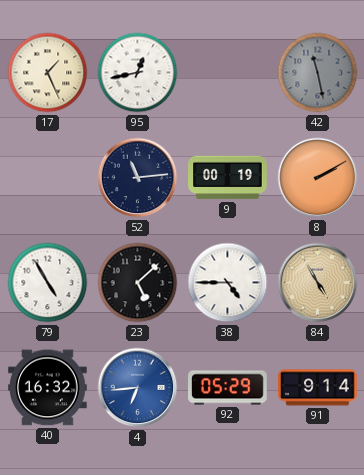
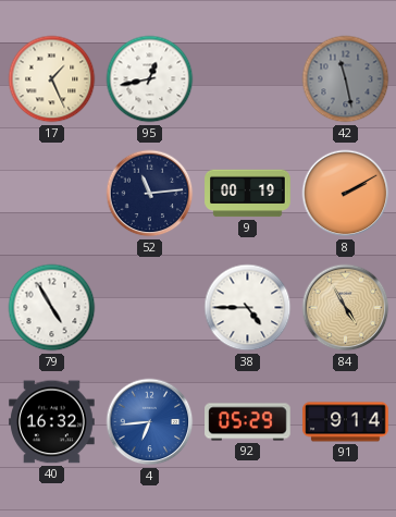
23: 5:08 -> none (138, 283)
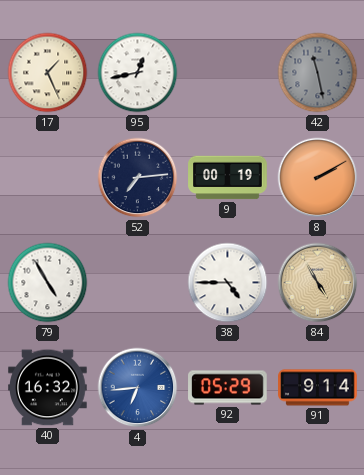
52: 11:14 -> 7:14 (138, 178)
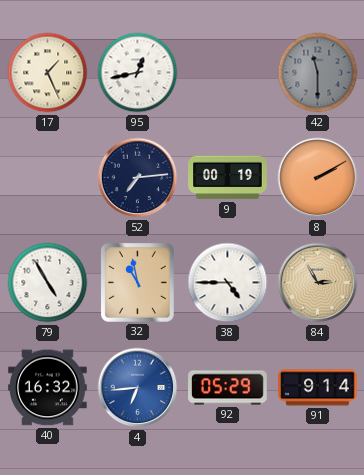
42: 11:28 -> 11:30 (318, 73)
32: none -> 10:58 (137, 282)
84: 4:55 -> 2:55 (318, 283)
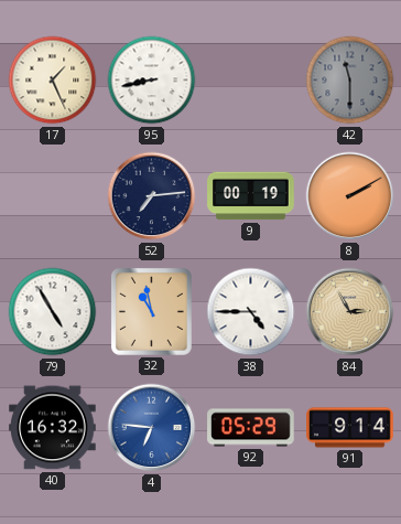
95: 12:43 -> 8:43 (152, 81)
4: 6:44 -> 6:46 (152, 428)
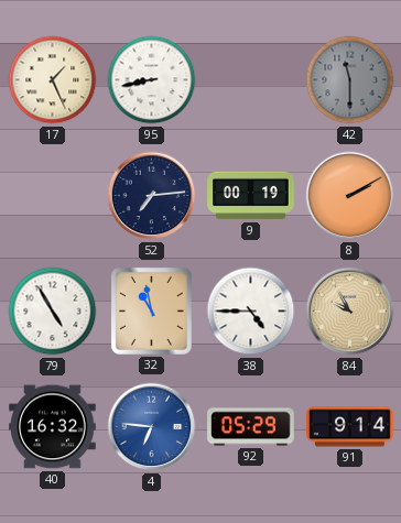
84: 2:55 -> 9:55 (350, 312)
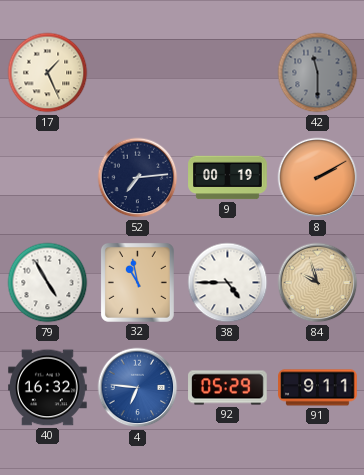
95: 8:43 -> none (152, 80)
84: 9:55 -> 9:57 (318, 283)
91: 9:14 -> 9:11 (318, 388)
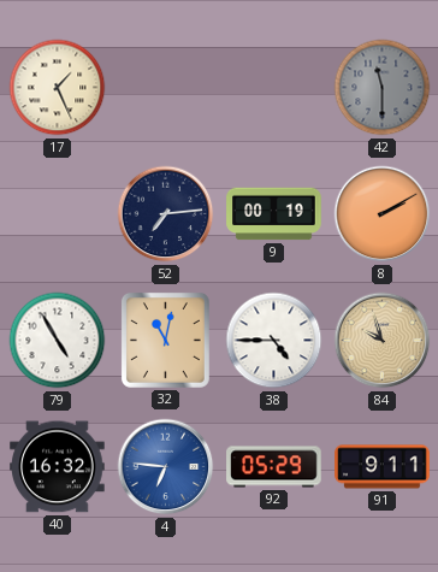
32: 10:58 -> 11:02 (165, 340)
